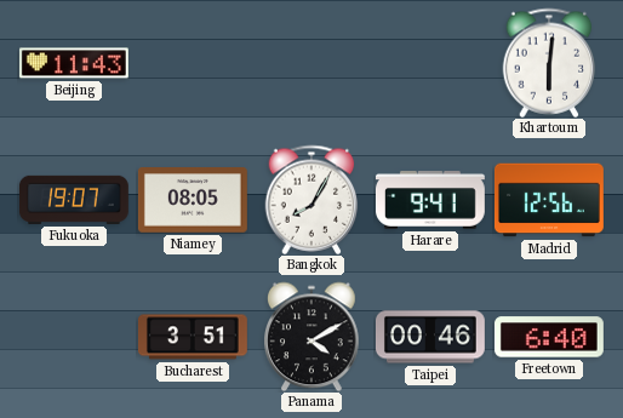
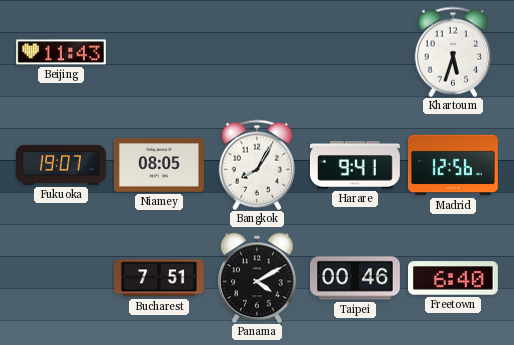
Khartoum: 6:01 -> 5:33 (453, 52)
Bucharest: 3:51 -> 7:51 (159, 278)
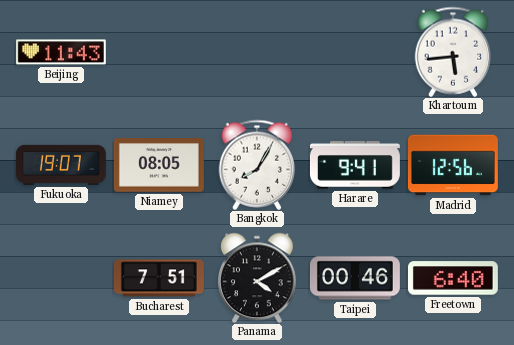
Khartoum: 5:33 -> 5:44 (453, 52)
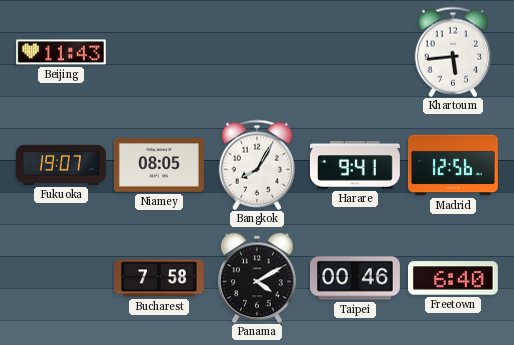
Bucharest: 7:51 -> 7:58 (159, 278)
